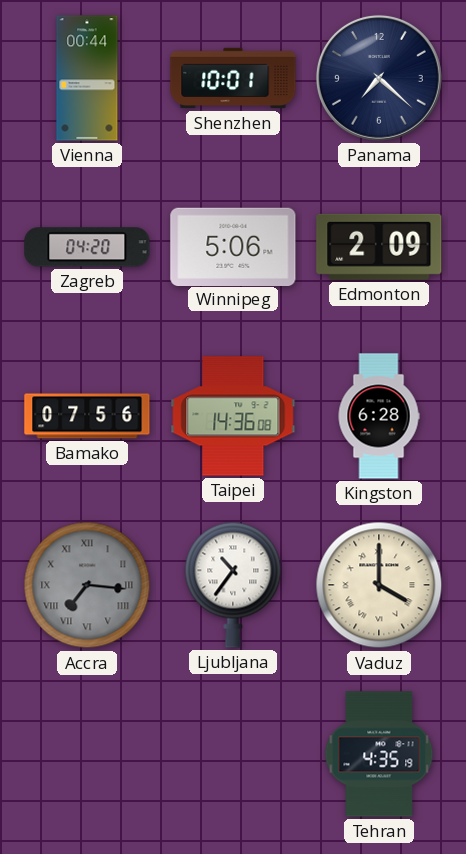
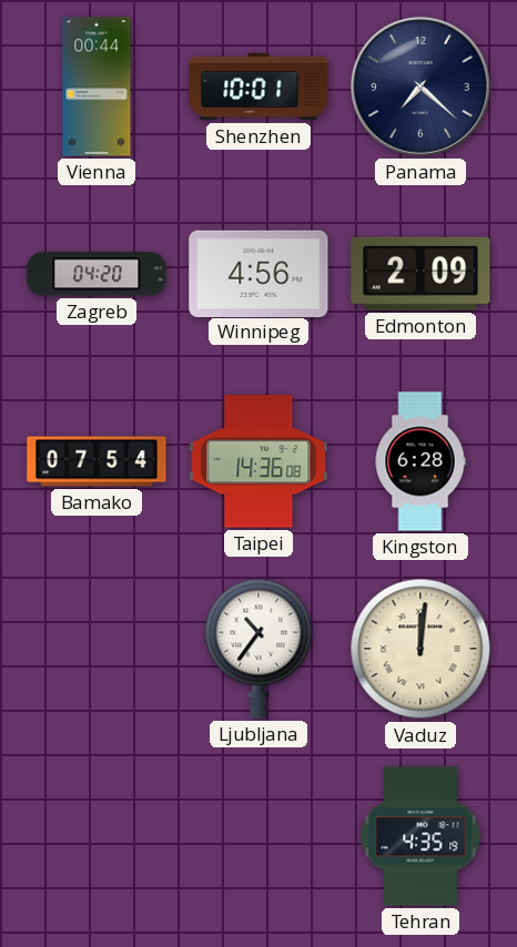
Winnipeg: 5:06 -> 4:56 (258, 273)
Bamako: 07:56 -> 07:54 (97, 461)
Accra: 7:16 -> none (87, 585)
Vaduz: 4:00 -> 12:01 (420, 649)
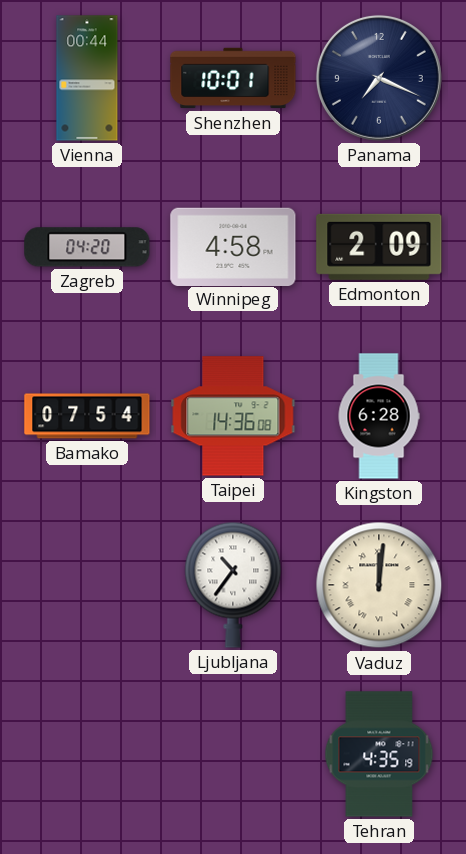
Panama: 7:22 -> 7:19 (379, 78)
Winnipeg: 4:56 -> 4:58 (233, 246)
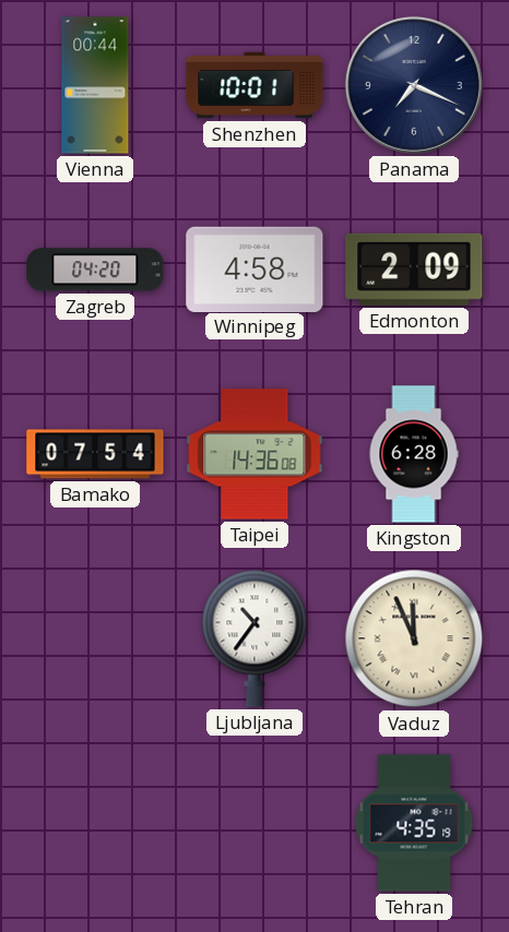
Vaduz: 12:01 -> 11:56 (414, 638)
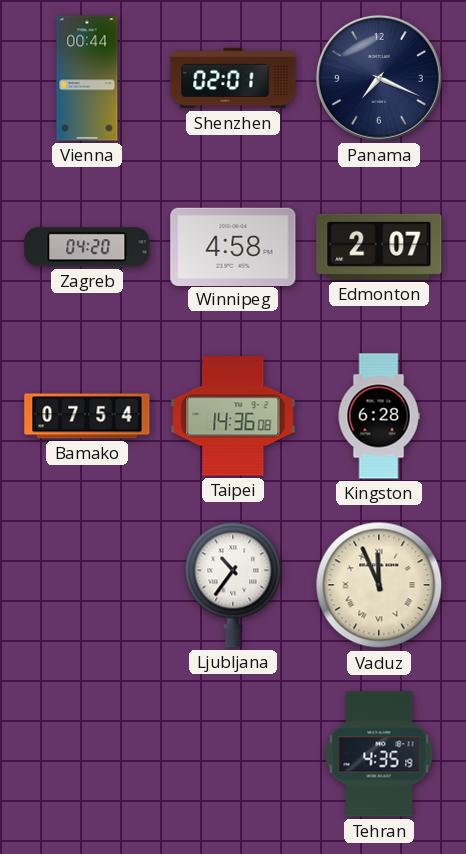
Shenzhen: 10:01 -> 02:01 (233, 78)
Edmonton: 2:09 -> 2:07 (379, 247)
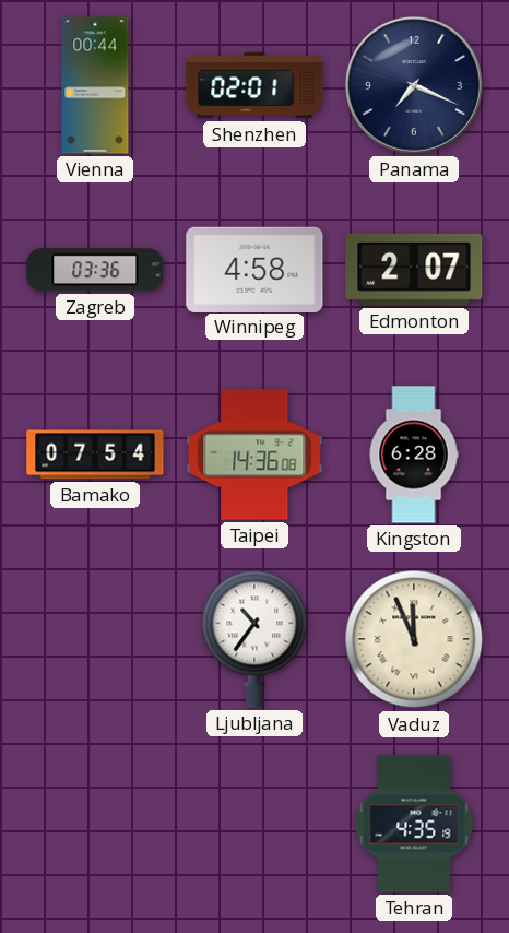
Zagreb: 04:20 -> 03:36 (95, 270)
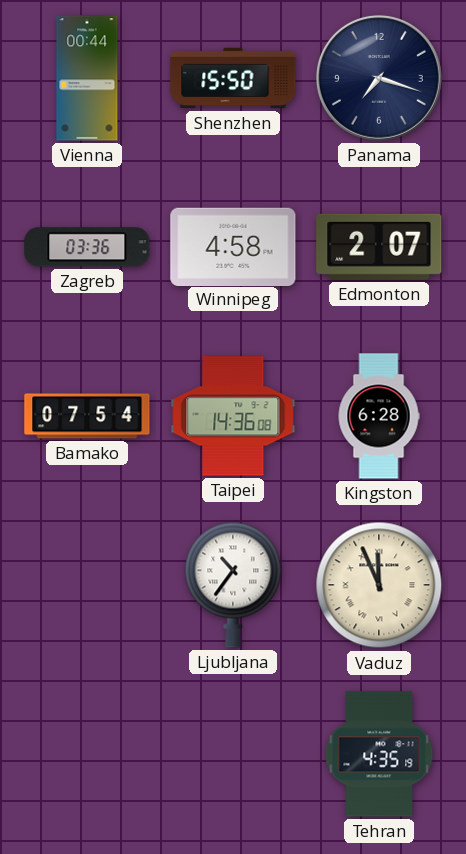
Shenzhen: 02:01 -> 15:50 (233, 78)
Panama: 7:19 -> 7:18 (379, 78)
